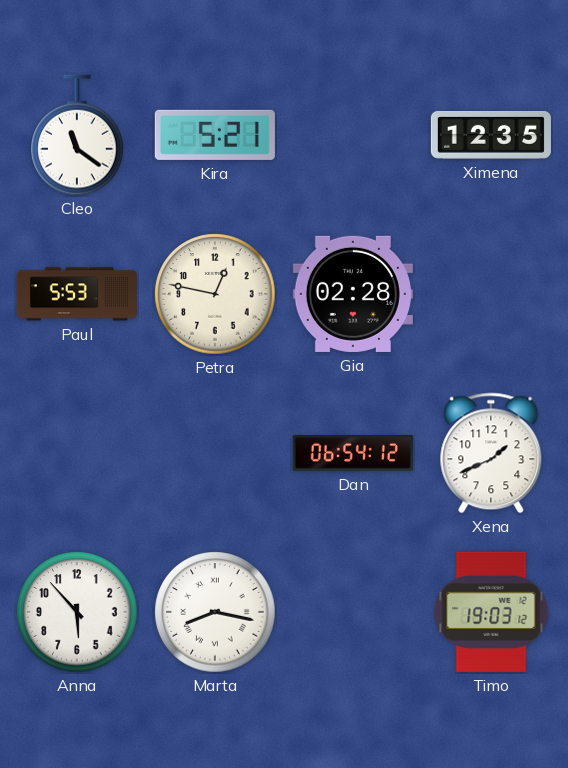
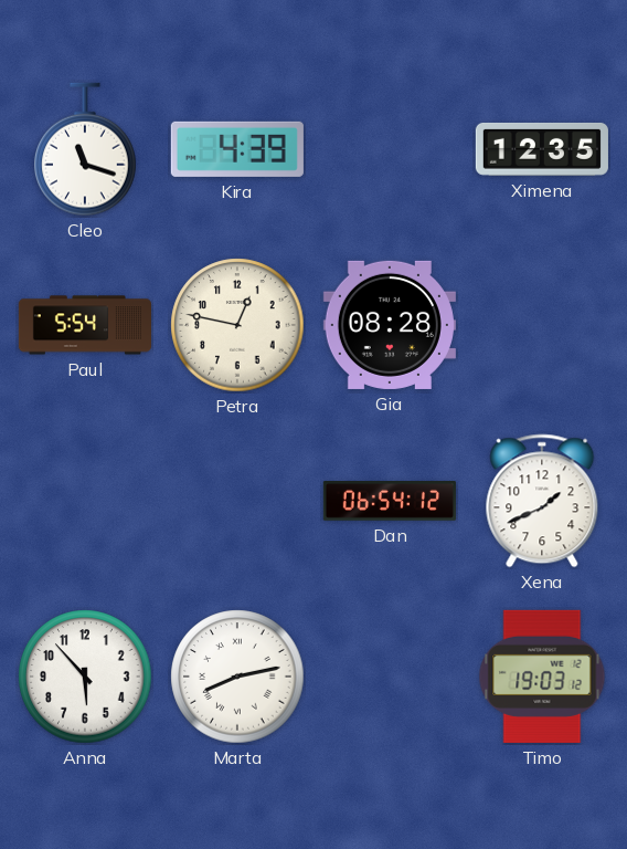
Cleo: 11:21 -> 11:18 (85, 149)
Kira: 5:21 -> 4:39 (237, 149)
Paul: 5:53 -> 5:54 (85, 325)
Gia: 02:28 -> 08:28 (390, 325)
Marta: 8:17 -> 8:13 (237, 677)
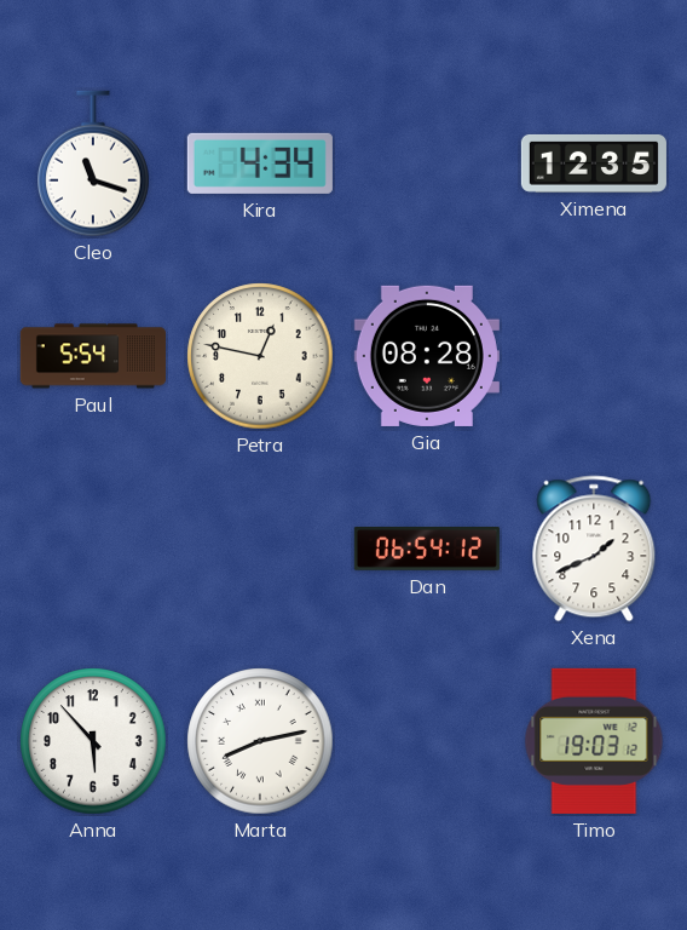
Kira: 4:39 -> 4:34 (260, 163)
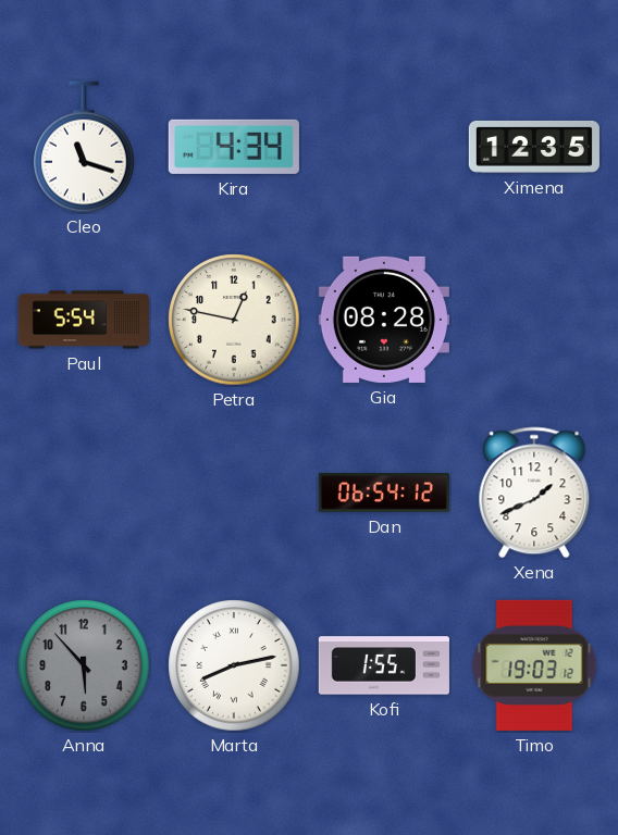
Anna dial: white -> grey (84, 665)
Kofi: none -> 1:55 (384, 665)
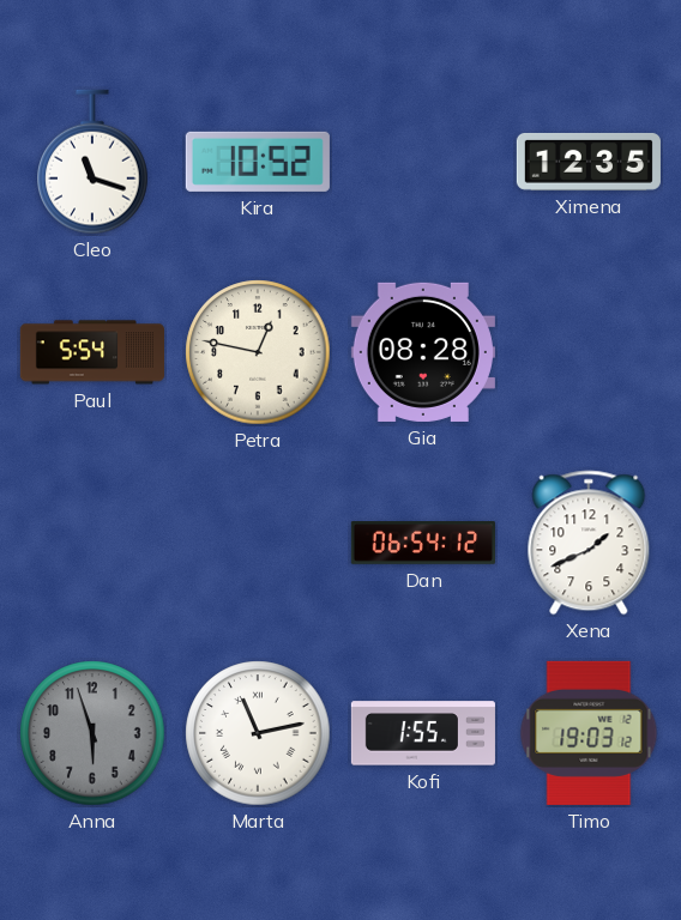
Kira: 4:34 -> 10:52 (258, 162)
Anna: 5:53 -> 5:57 (92, 733)
Marta: 8:13 -> 11:13 (258, 733)
